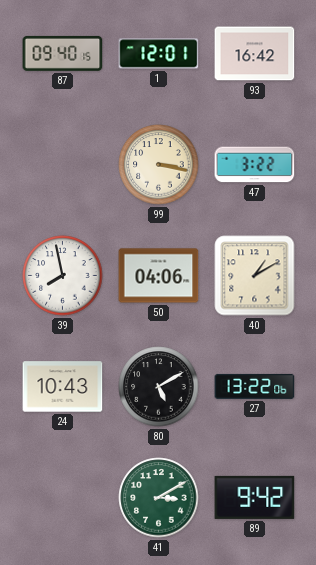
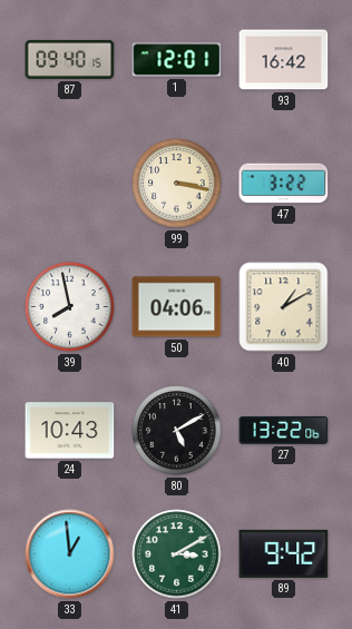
33: none -> 12:59 (70, 554)
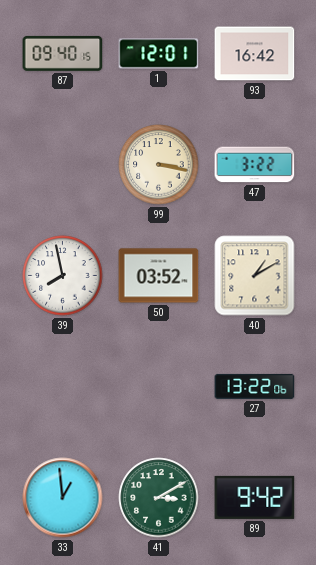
50: 04:06 -> 03:52 (159, 276)
24: 10:43 -> none (70, 431)
80: 5:10 -> none (177, 431)
